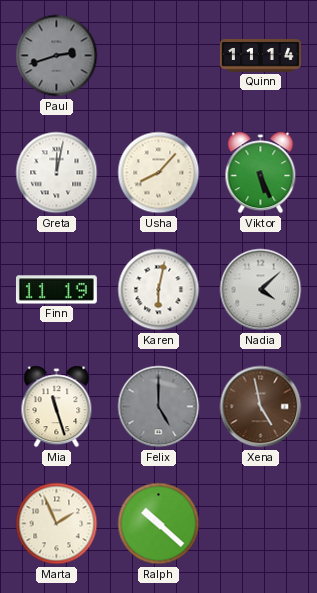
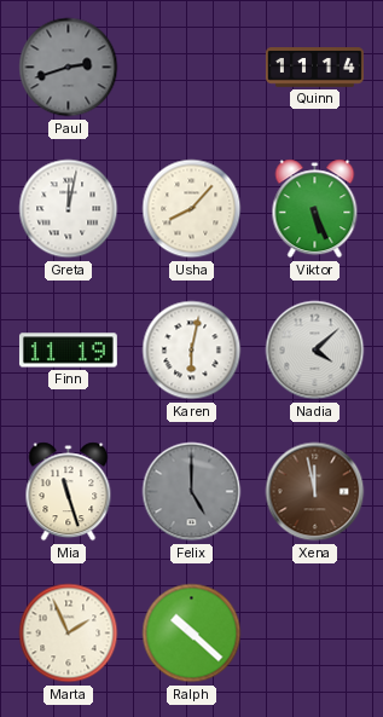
Xena: 4:58 -> 11:58 (315, 492)
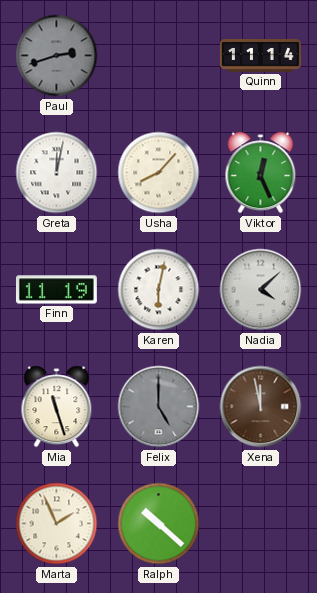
Viktor: 5:26 -> 12:26 (261, 173)
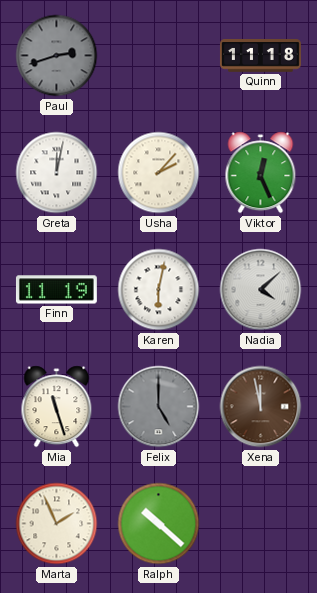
Quinn: 11:14 -> 11:18 (261, 56)
Usha: 8:07 -> 2:07 (159, 173)
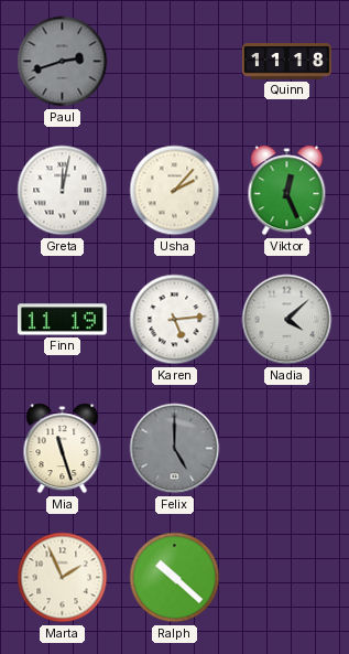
Karen: 6:02 -> 5:14 (175, 320)
Xena: 11:58 -> none (261, 407)
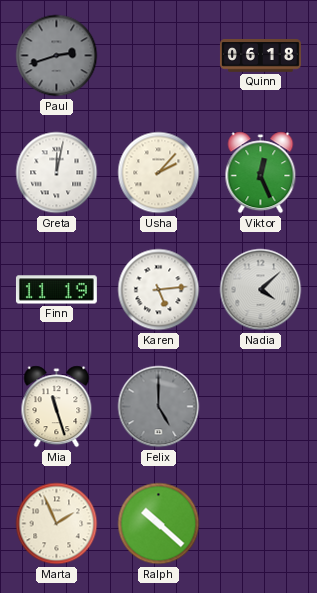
Quinn: 11:18 -> 06:18 (261, 56)
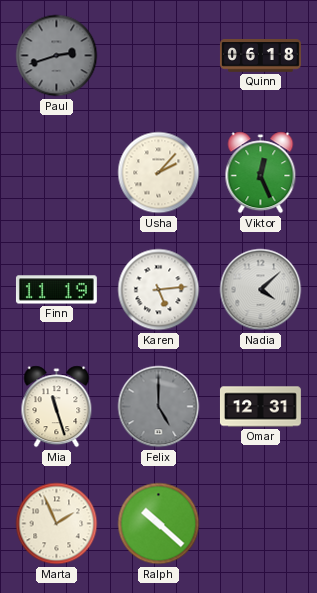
Greta: 12:02 -> none (57, 173)
Omar: none -> 12:31 (260, 407)
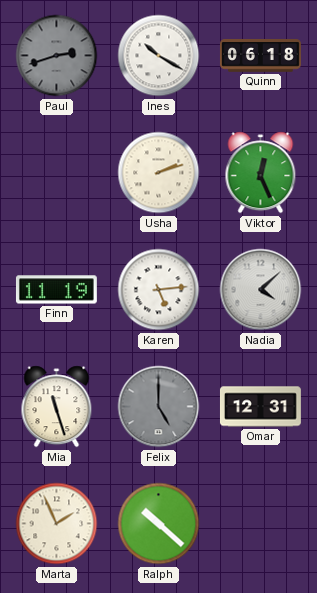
Ines: none -> 10:20 (159, 56)
Usha: 2:07 -> 2:12 (159, 173)
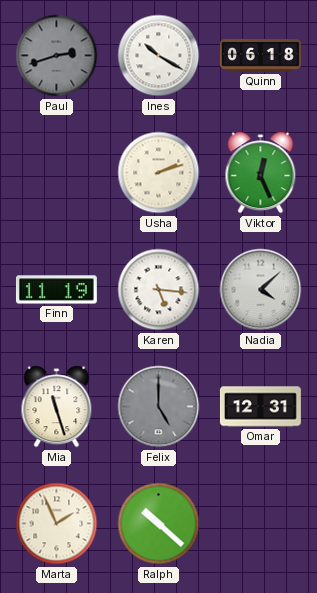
Karen: 5:14 -> 5:16 (159, 290)
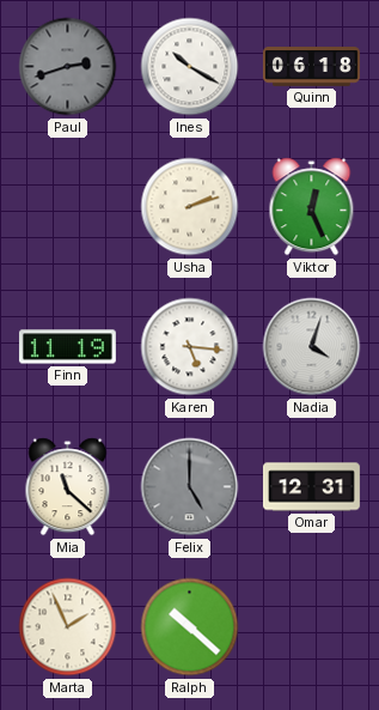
Nadia: 4:08 -> 4:03 (312, 347)
Mia: 11:27 -> 11:22 (68, 487)
